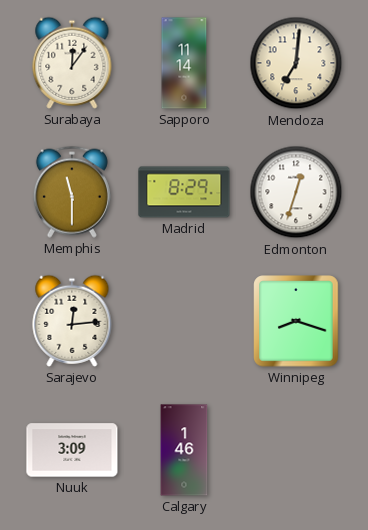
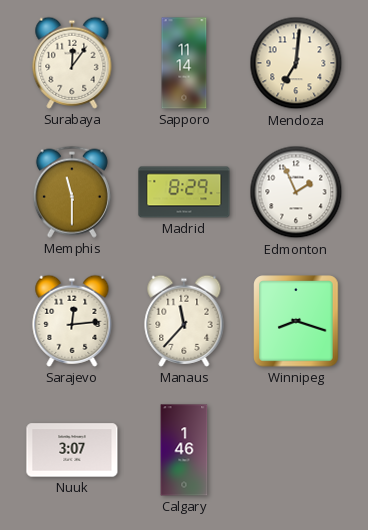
Edmonton: 12:33 -> 1:56 (296, 192)
Manaus: none -> 11:37 (184, 321)
Nuuk: 3:09 -> 3:07 (72, 450)
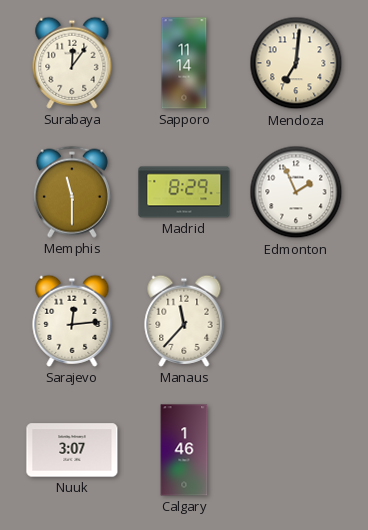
Winnipeg: 8:18 -> none (296, 321)
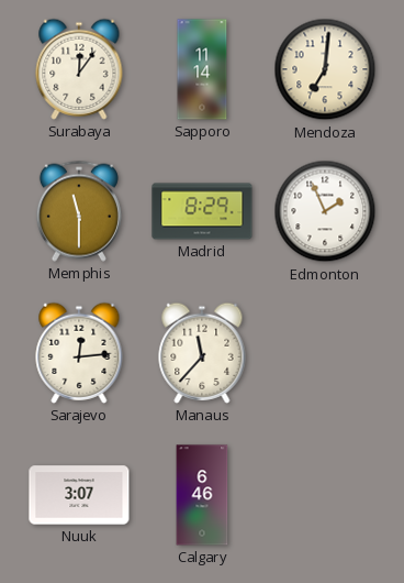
Calgary: 1:46 -> 6:46 (202, 495)
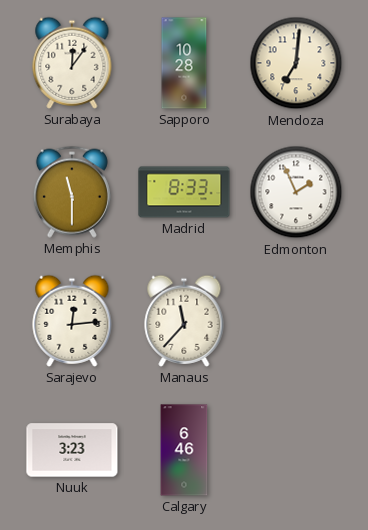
Sapporo: 11:14 -> 10:28 (184, 63)
Madrid: 8:29 -> 8:33 (184, 192)
Nuuk: 3:07 -> 3:23 (72, 450)
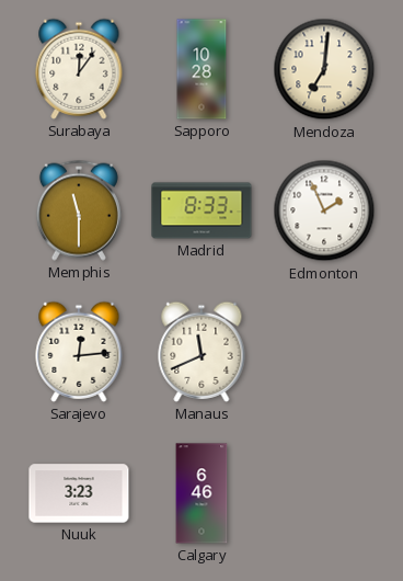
Manaus: 11:37 -> 11:41 (201, 352)
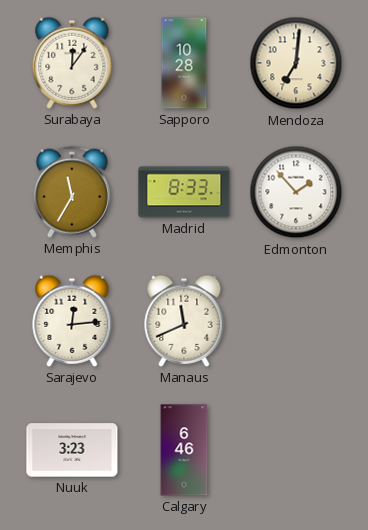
Memphis: 11:30 -> 11:35 (72, 192)
Edmonton: 1:56 -> 1:53 (296, 192)
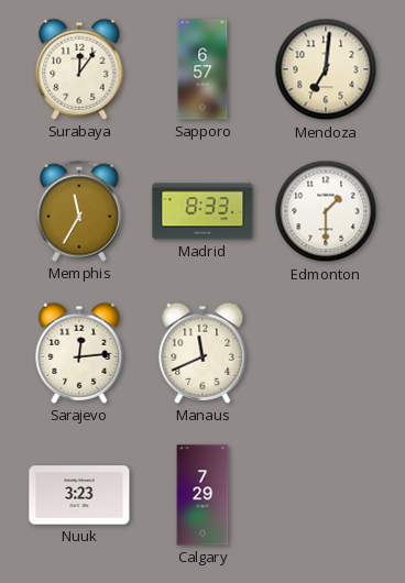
Sapporo: 10:28 -> 6:57 (202, 69)
Edmonton: 1:53 -> 1:30 (326, 211)
Calgary: 6:46 -> 7:29 (202, 495)
